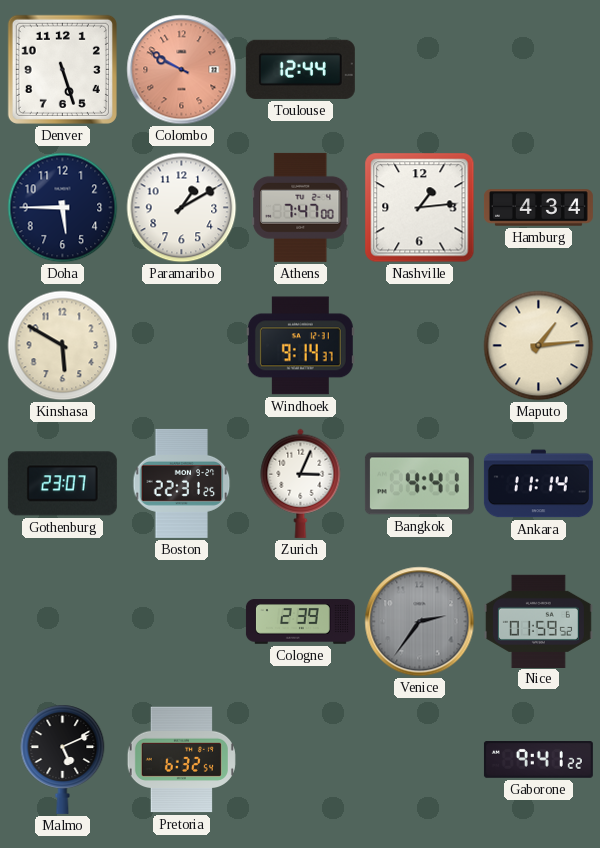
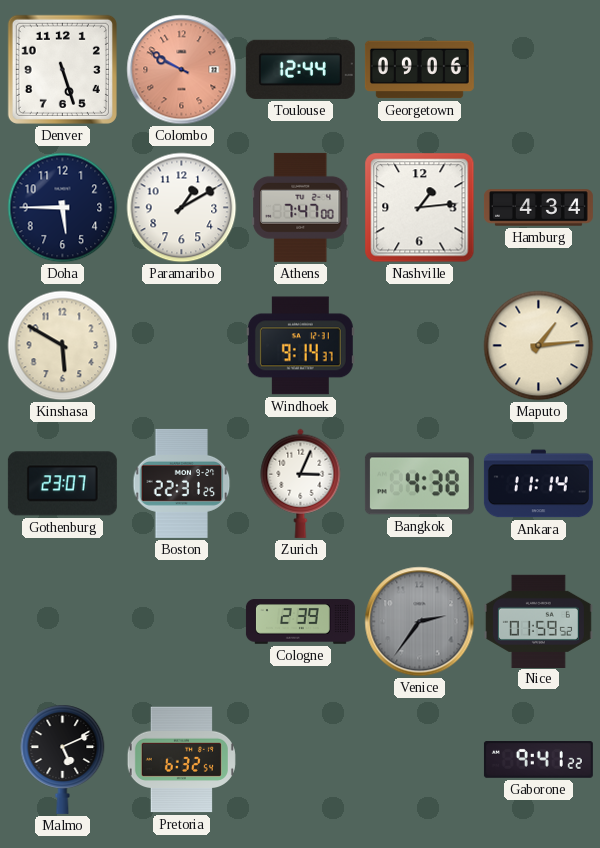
Georgetown: none -> 09:06 (419, 70)
Bangkok: 4:41 -> 4:38 (419, 484)
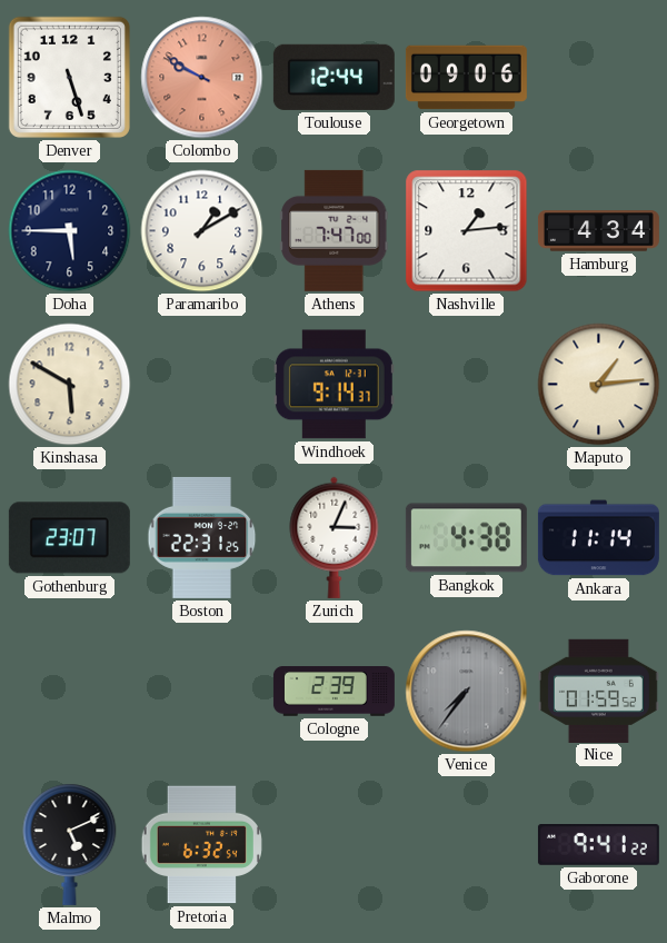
Venice: 2:36 -> 7:36 (467, 692)
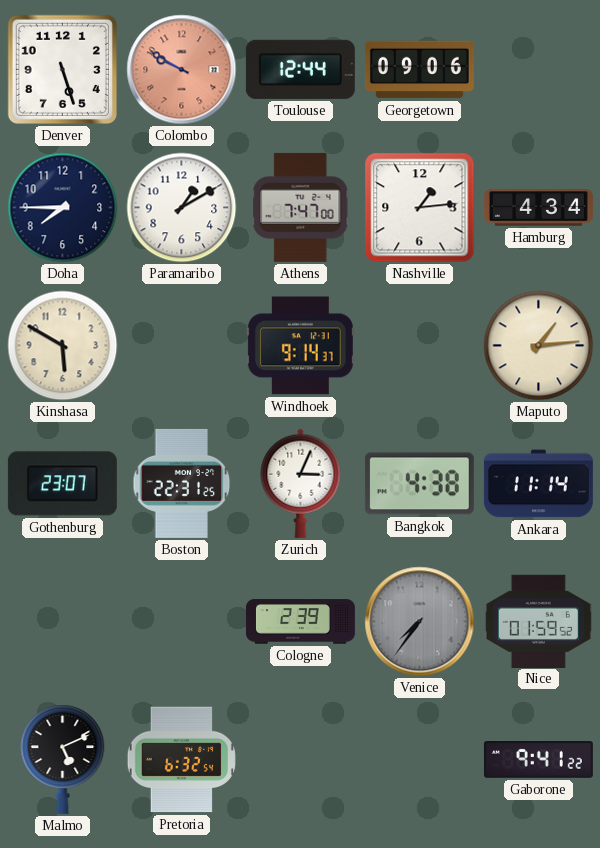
Doha: 5:45 -> 7:45 (63, 208)
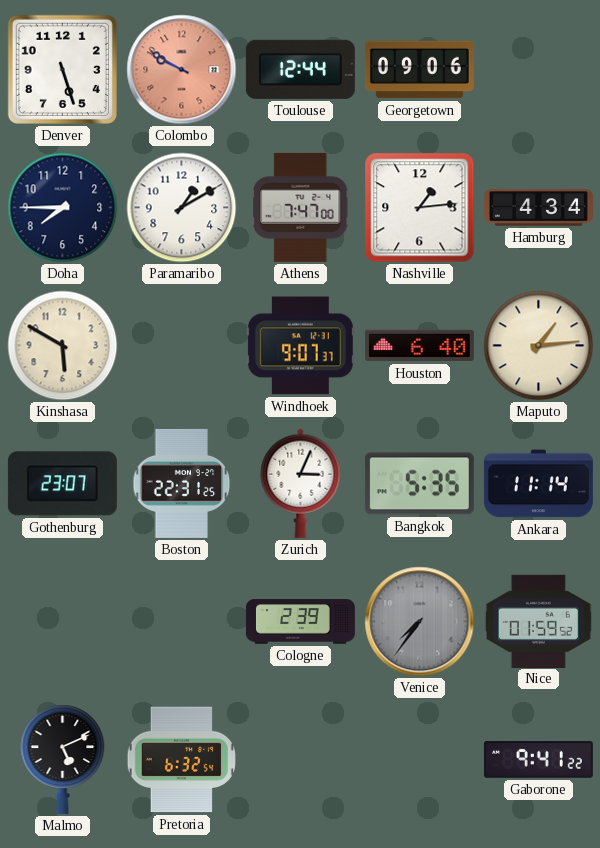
Windhoek: 9:14 -> 9:07 (300, 346)
Houston: none -> 6:40 (419, 346)
Bangkok: 4:38 -> 5:35 (419, 484)
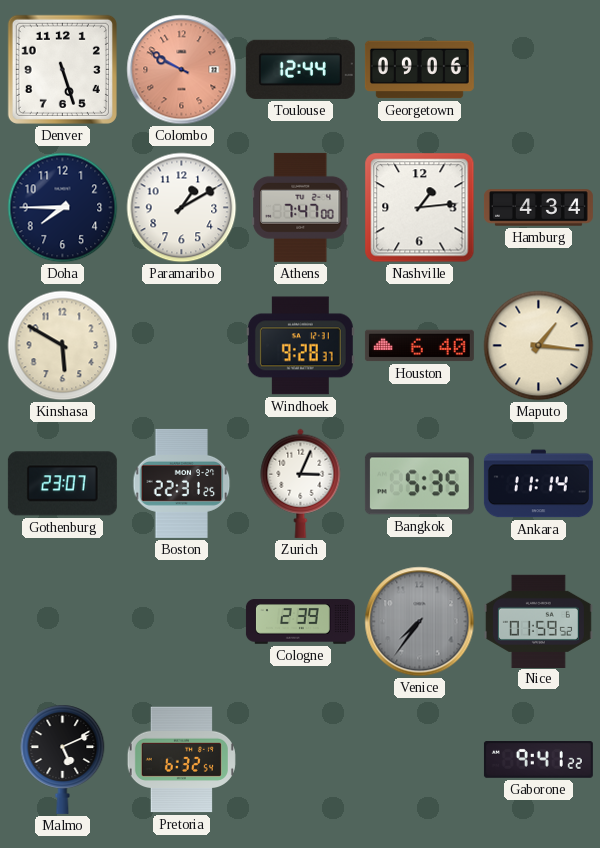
Windhoek: 9:07 -> 9:28 (300, 346)
Maputo: 1:14 -> 1:16 (539, 346)
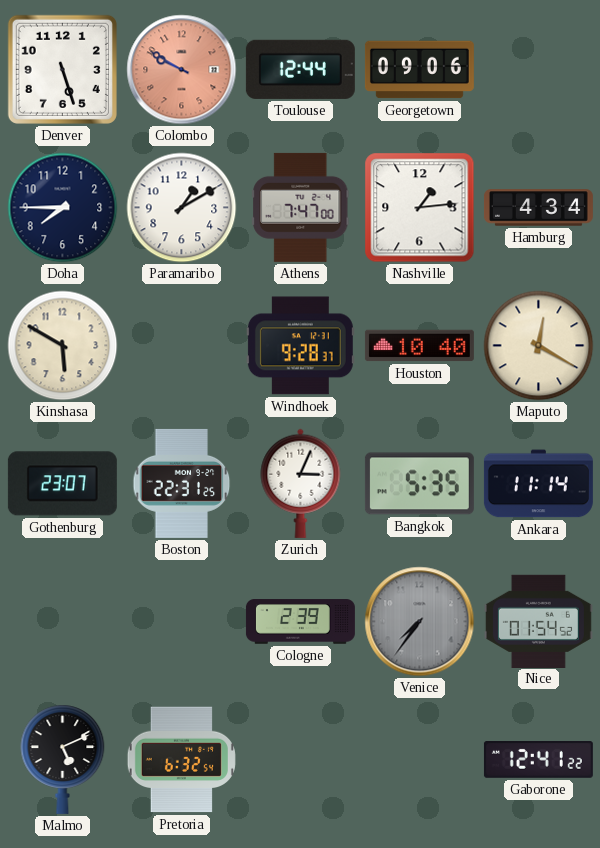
Houston: 6:40 -> 10:40 (419, 346)
Maputo: 1:16 -> 12:20 (539, 346)
Nice: 01:59 -> 01:54 (538, 621)
Gaborone: 9:41 -> 12:41 (538, 760)
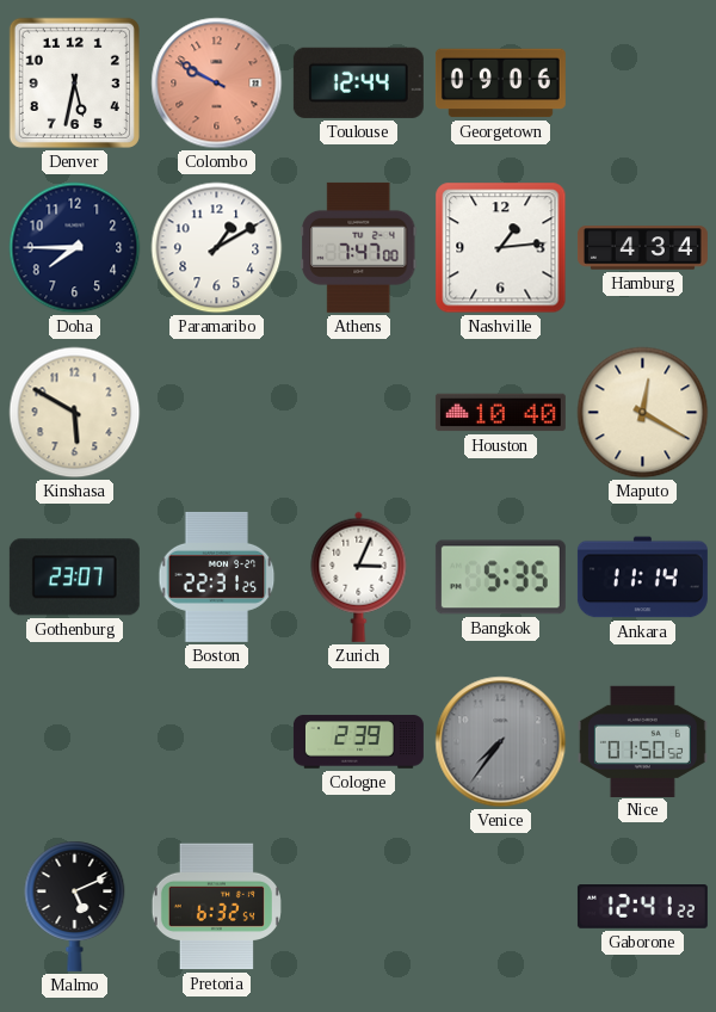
Denver: 5:27 -> 5:32 (74, 82)
Windhoek: 9:28 -> none (300, 346)
Nice: 01:54 -> 01:50 (642, 741)
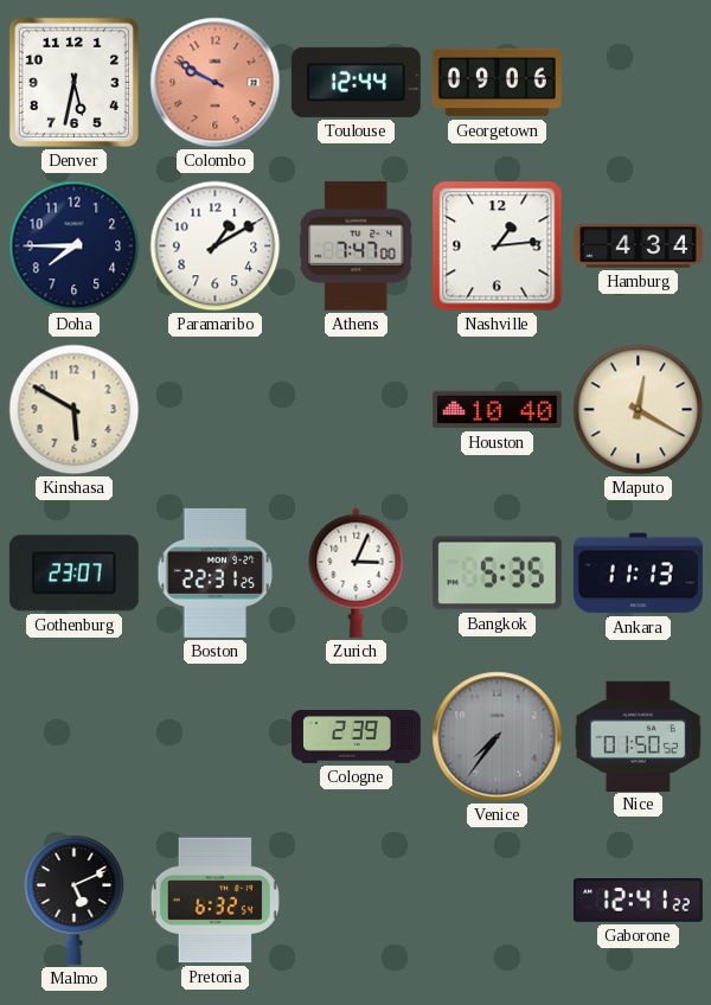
Ankara: 11:14 -> 11:13 (638, 574)
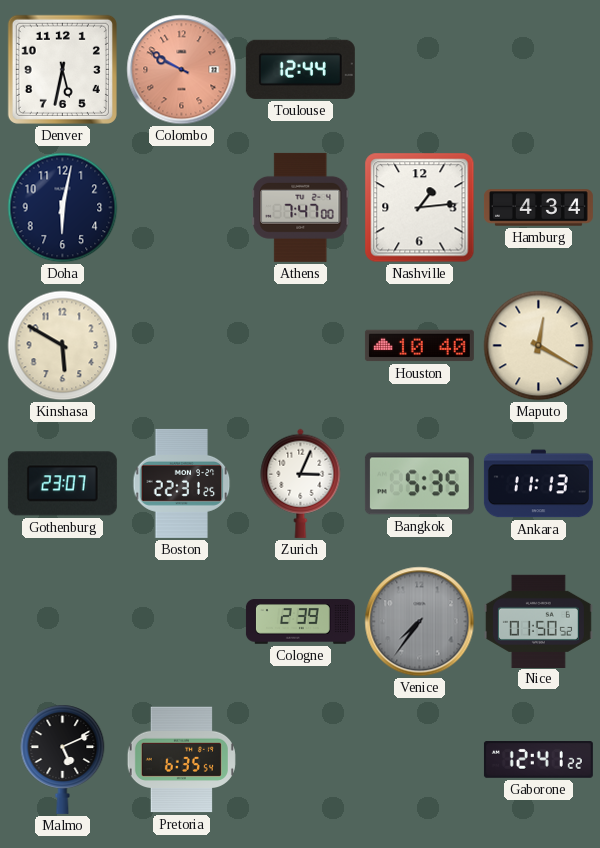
Georgetown: 09:06 -> none (497, 83)
Doha: 7:45 -> 6:02 (63, 208)
Paramaribo: 1:10 -> none (216, 247)
Pretoria: 6:32 -> 6:35 (181, 760)
